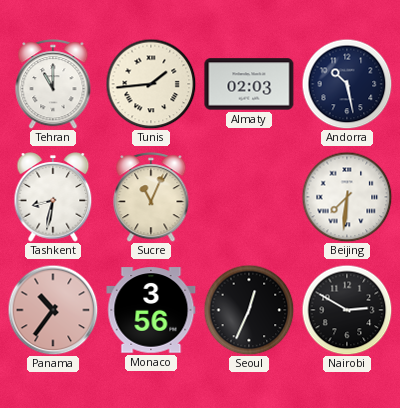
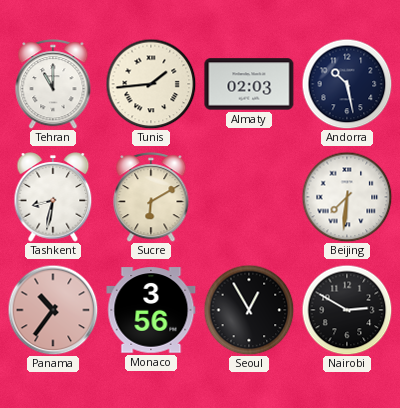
Sucre: 11:04 -> 6:10 (151, 197)
Seoul: 12:34 -> 12:55 (249, 310)
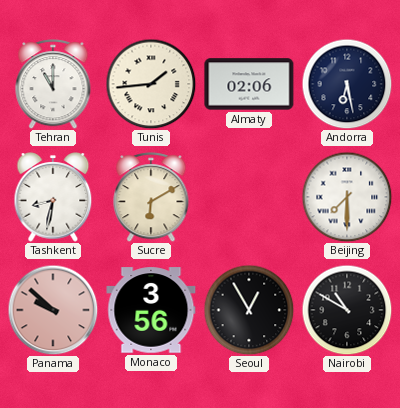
Almaty: 02:03 -> 02:06 (249, 84)
Andorra: 10:28 -> 6:28 (347, 84)
Beijing: 7:31 -> 7:30 (347, 197)
Panama: 10:36 -> 9:52 (53, 310)
Nairobi: 2:50 -> 10:50 (347, 310)
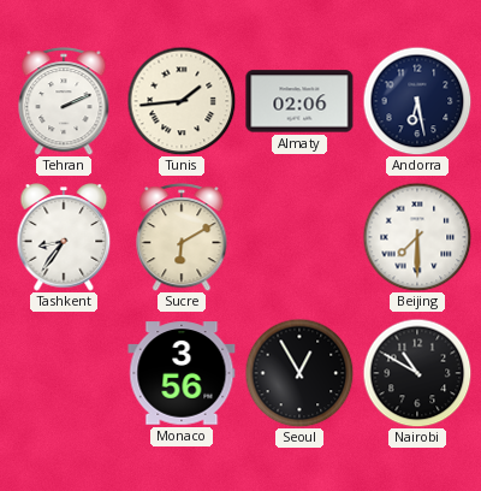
Tehran: 11:00 -> 2:11 (64, 101)
Tashkent: 8:32 -> 8:36 (64, 237)
Panama: 9:52 -> none (53, 310)
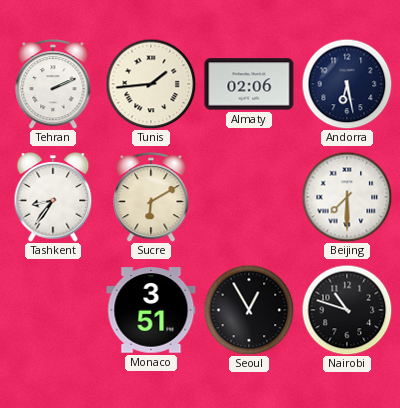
Monaco: 3:56 -> 3:51 (151, 310)
Nairobi: 10:50 -> 10:48 (347, 310)
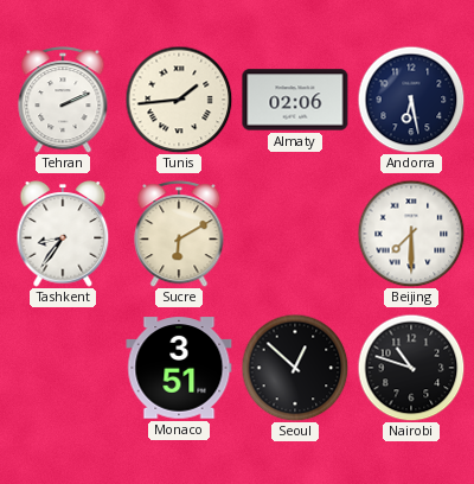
Seoul: 12:55 -> 12:52 (295, 368)
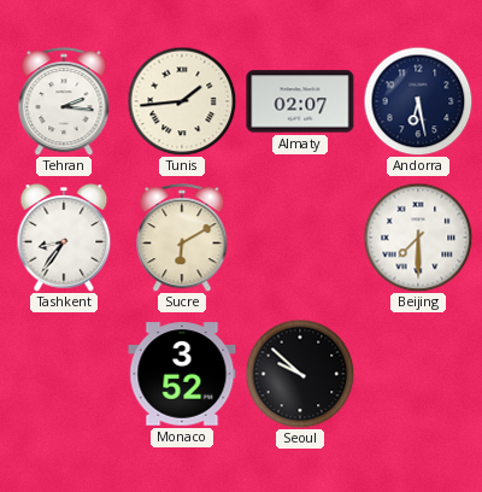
Tehran: 2:11 -> 2:16 (64, 101)
Almaty: 02:06 -> 02:07 (300, 101)
Monaco: 3:51 -> 3:52 (182, 374)
Seoul: 12:52 -> 9:52 (300, 374)
Nairobi: 10:48 -> none (411, 368)
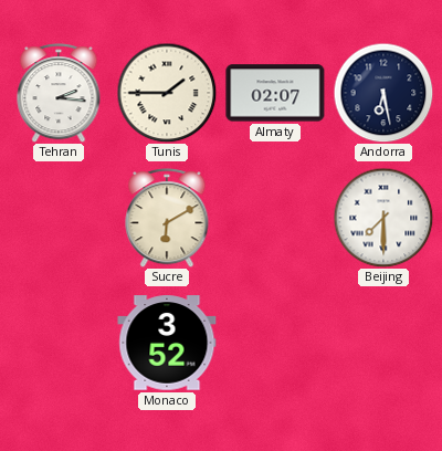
Tunis: 1:44 -> 1:45 (167, 93)
Tashkent: 8:36 -> none (64, 238)
Seoul: 9:52 -> none (300, 374)
